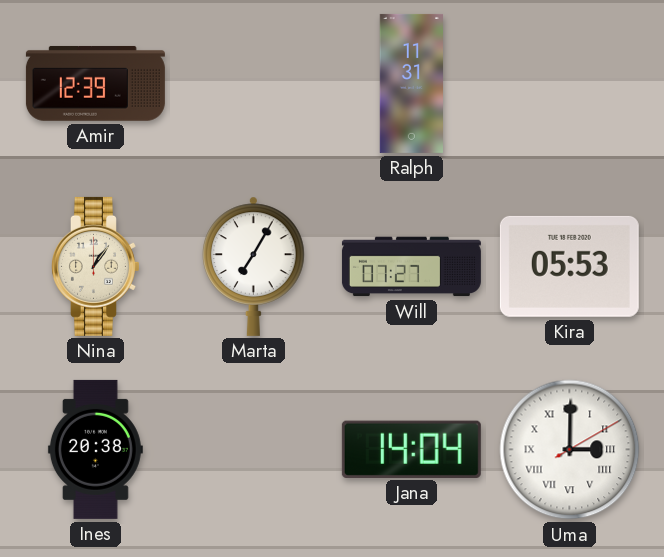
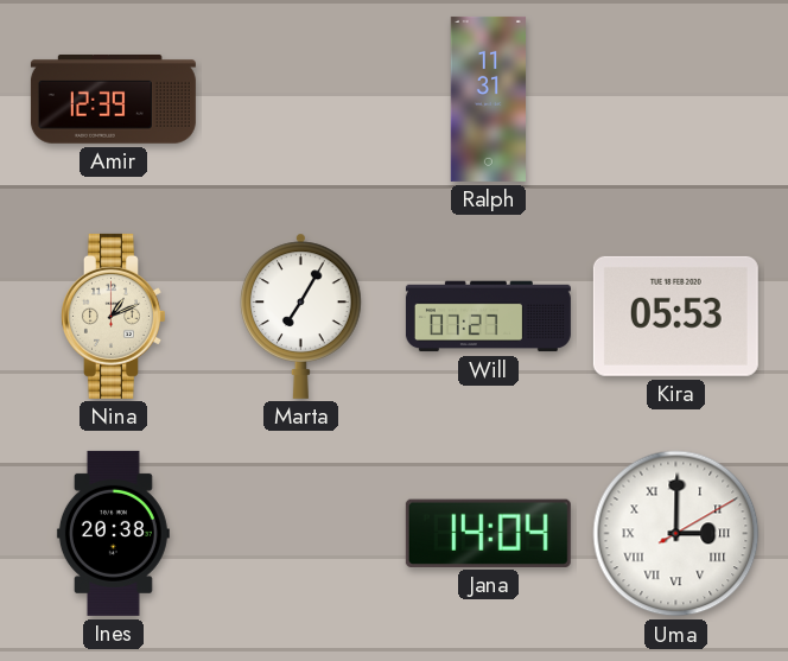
Nina: 1:06 -> 1:11 (114, 316)
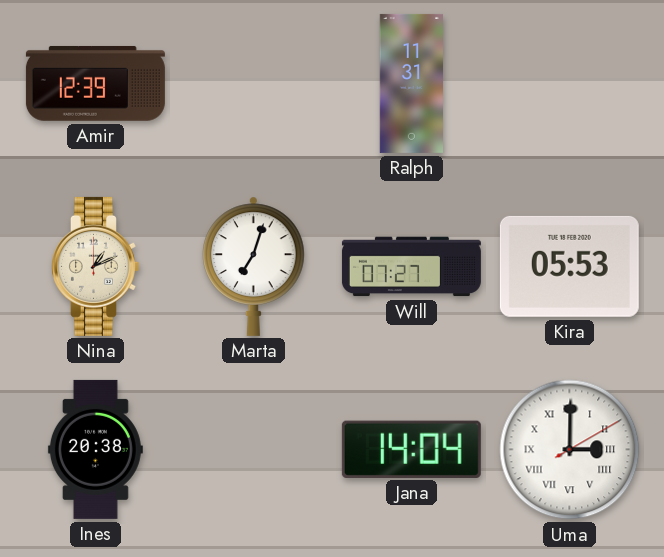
Marta: 7:05 -> 7:03 (254, 266)
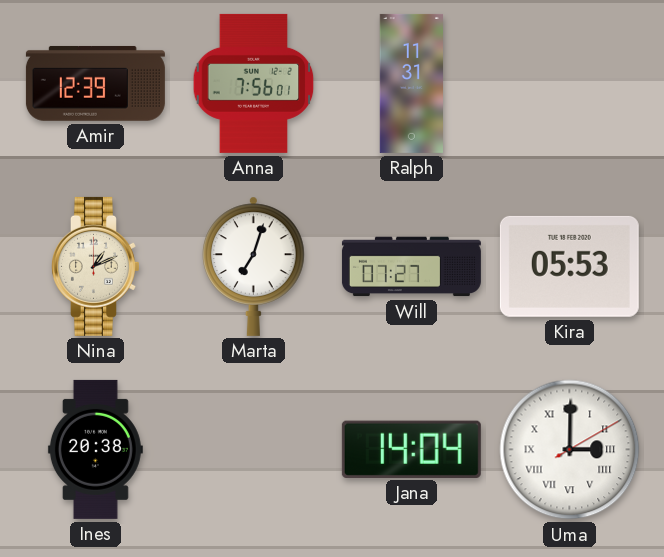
Anna: none -> 7:56 (254, 83)
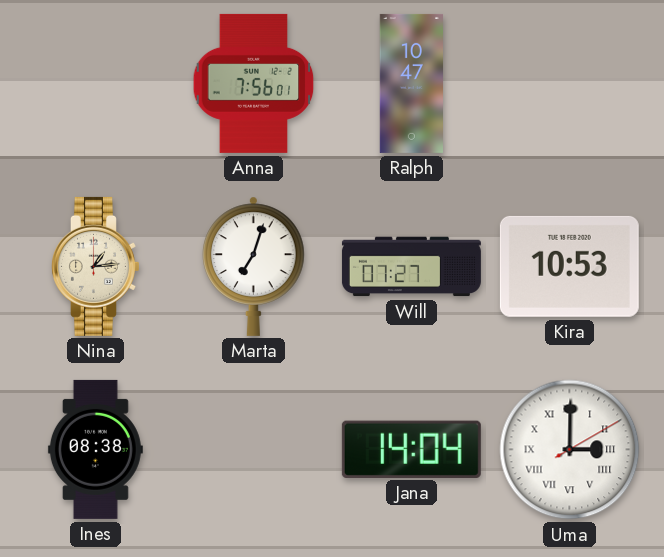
Amir: 12:39 -> none (95, 83)
Ralph: 11:31 -> 10:47 (412, 83)
Nina: 1:11 -> 1:14 (96, 266)
Kira: 05:53 -> 10:53 (569, 266)
Ines: 20:38 -> 08:38 (95, 449)
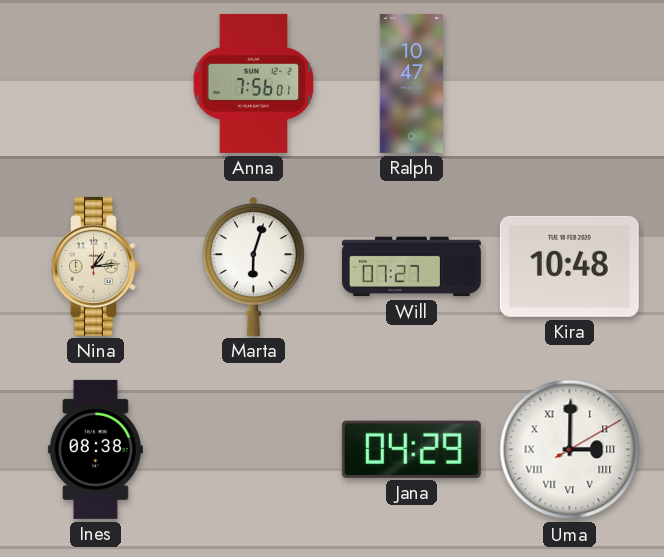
Marta: 7:03 -> 6:03 (254, 266)
Kira: 10:53 -> 10:48 (569, 266)
Jana: 14:04 -> 04:29 (411, 449)
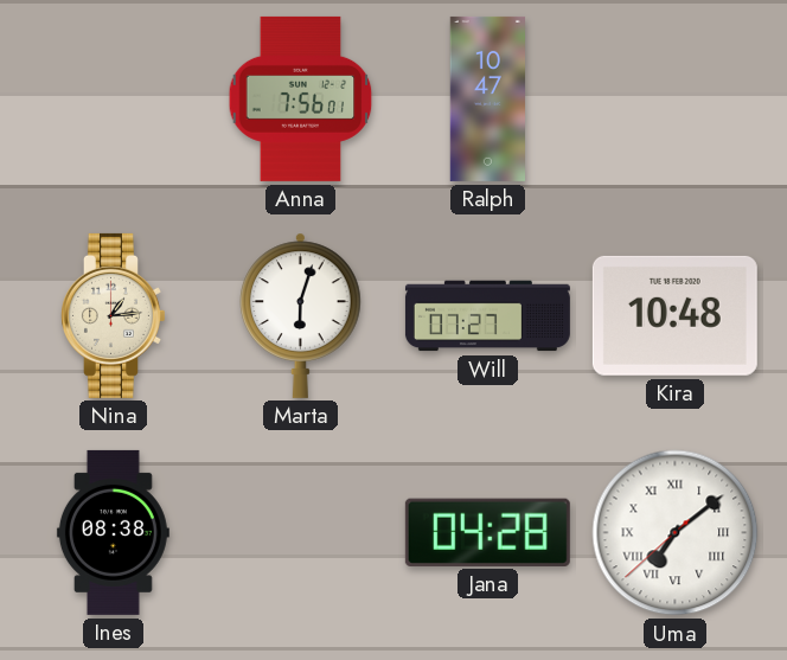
Jana: 04:29 -> 04:28 (487, 532)
Uma: 3:00 -> 7:08 (676, 533)
